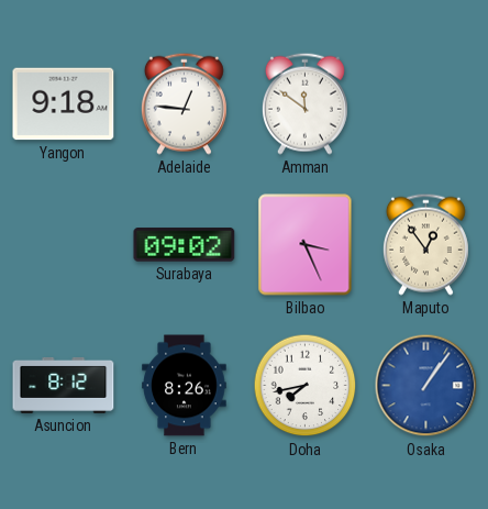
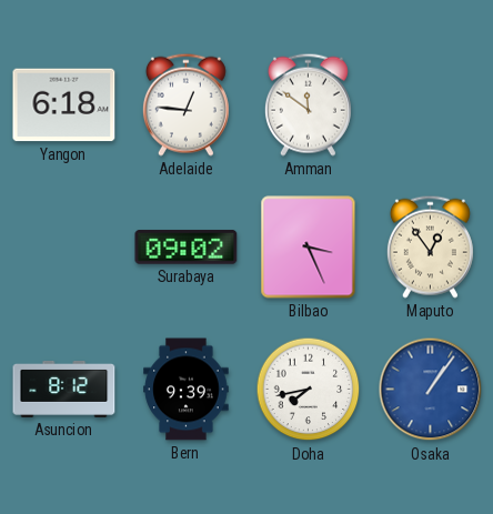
Yangon: 9:18 -> 6:18 (64, 105)
Bern: 8:26 -> 9:39 (187, 390)
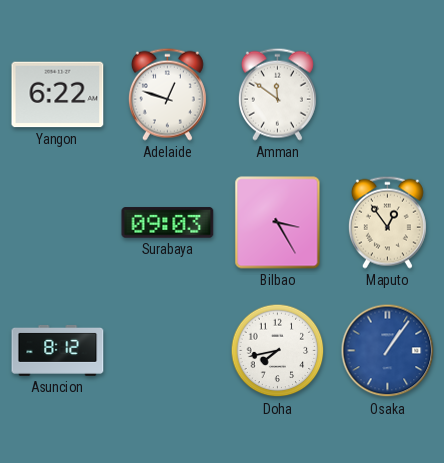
Yangon: 6:18 -> 6:22 (58, 95)
Adelaide: 12:46 -> 12:48 (167, 94)
Surabaya: 09:02 -> 09:03 (168, 223)
Bilbao: 3:26 -> 3:25 (278, 223)
Bern: 9:39 -> none (187, 390)
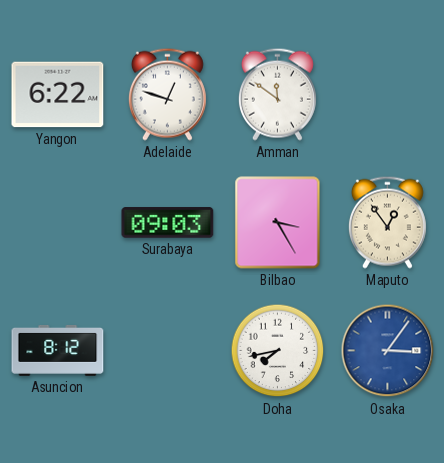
Osaka: 1:06 -> 3:06 (388, 351)
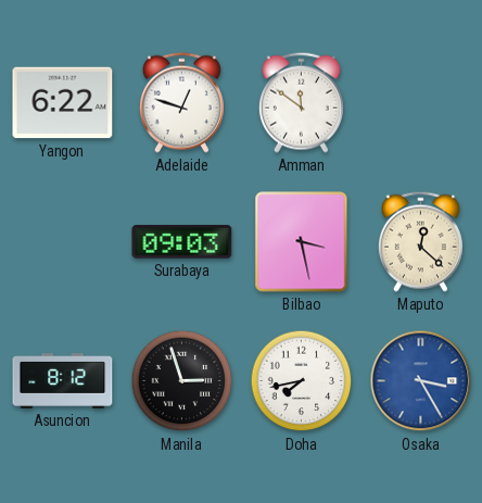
Bilbao: 3:25 -> 3:28 (302, 242)
Maputo: 12:54 -> 12:22 (420, 241)
Manila: none -> 2:57 (182, 381)
Osaka: 3:06 -> 3:25 (421, 381)
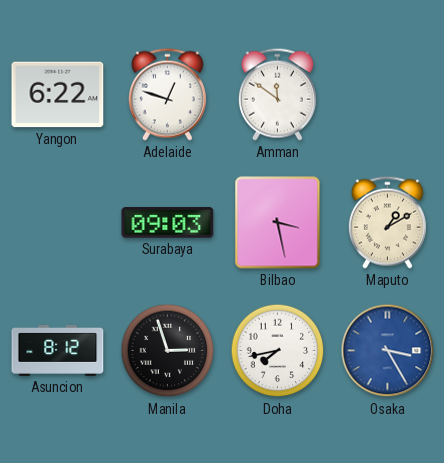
Maputo: 12:22 -> 1:10 (387, 222)
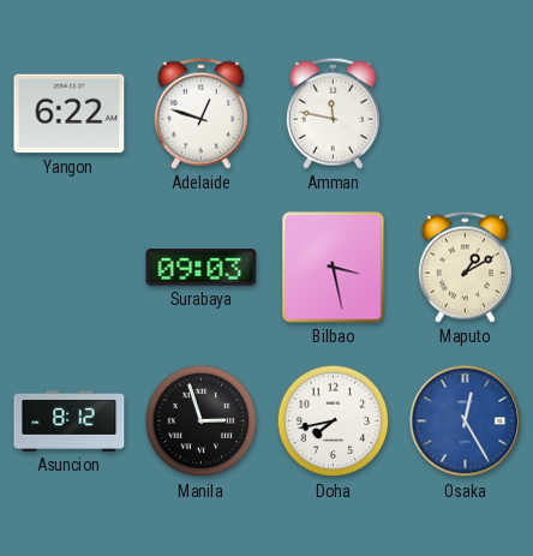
Amman: 11:51 -> 11:47 (333, 113)
Osaka: 3:25 -> 12:25 (466, 422)
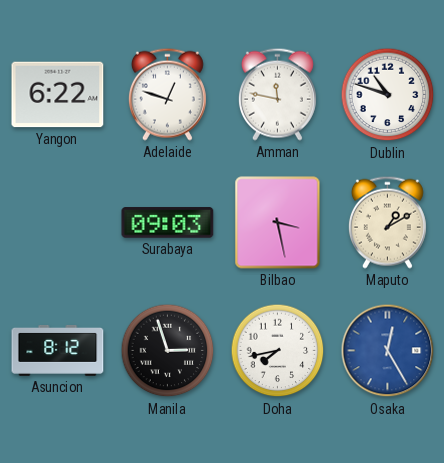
Dublin: none -> 10:48 (388, 95)
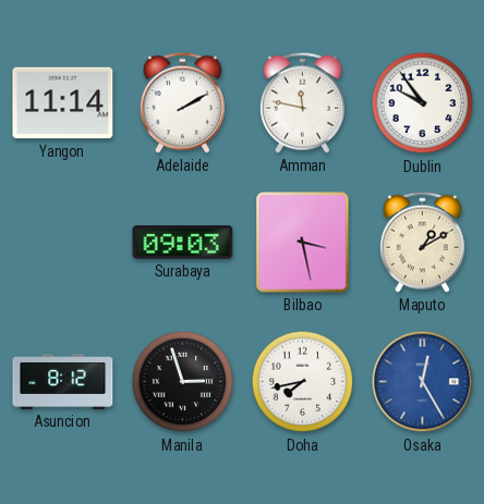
Yangon: 6:22 -> 11:14 (63, 103)
Adelaide: 12:48 -> 2:10 (182, 102)
Dublin: 10:48 -> 9:54 (423, 103)
